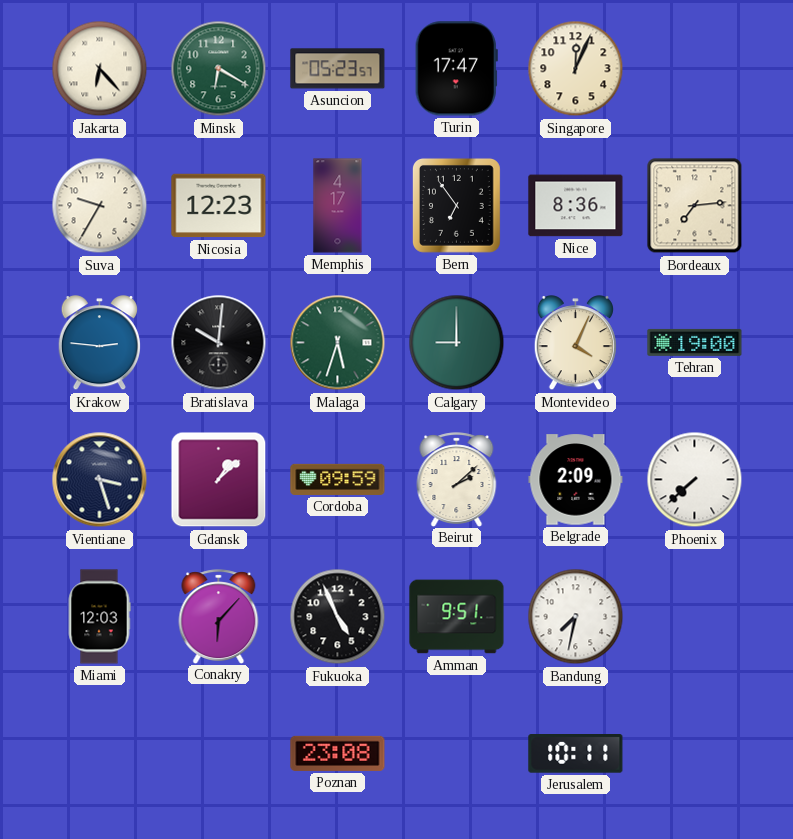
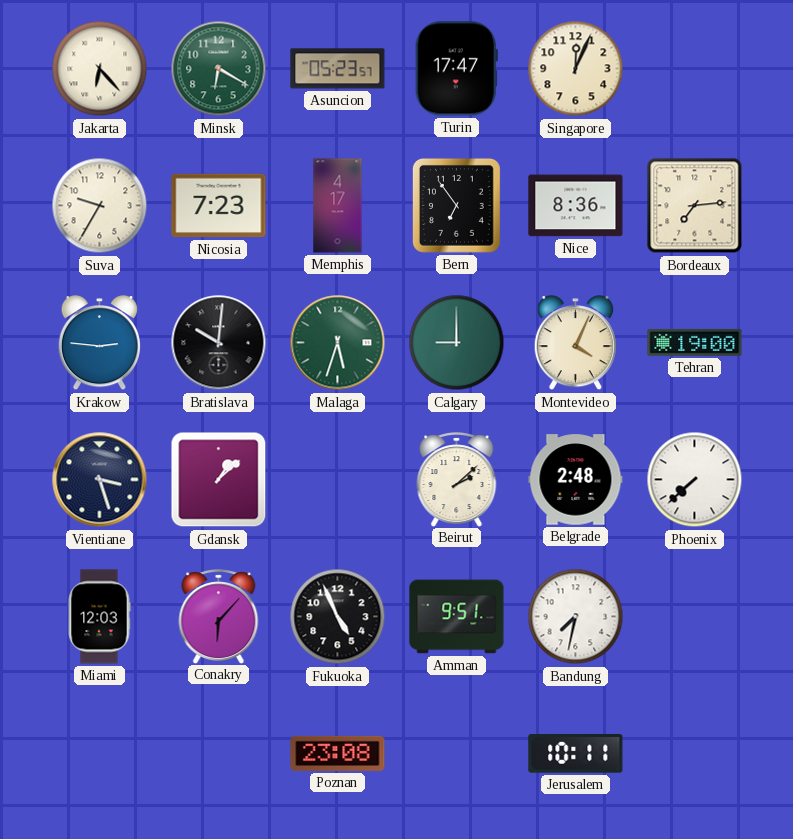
Nicosia: 12:23 -> 7:23 (219, 206)
Cordoba: 09:59 -> none (338, 479)
Belgrade: 2:09 -> 2:48 (576, 480)
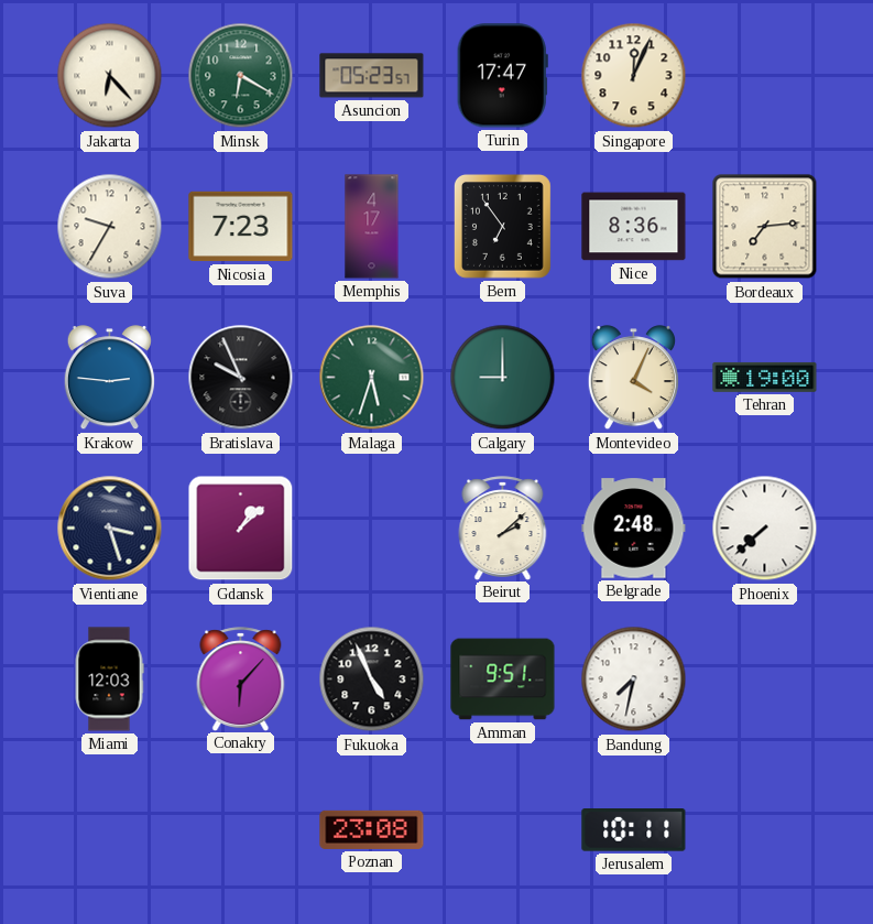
Bratislava: 10:01 -> 9:56 (241, 378)
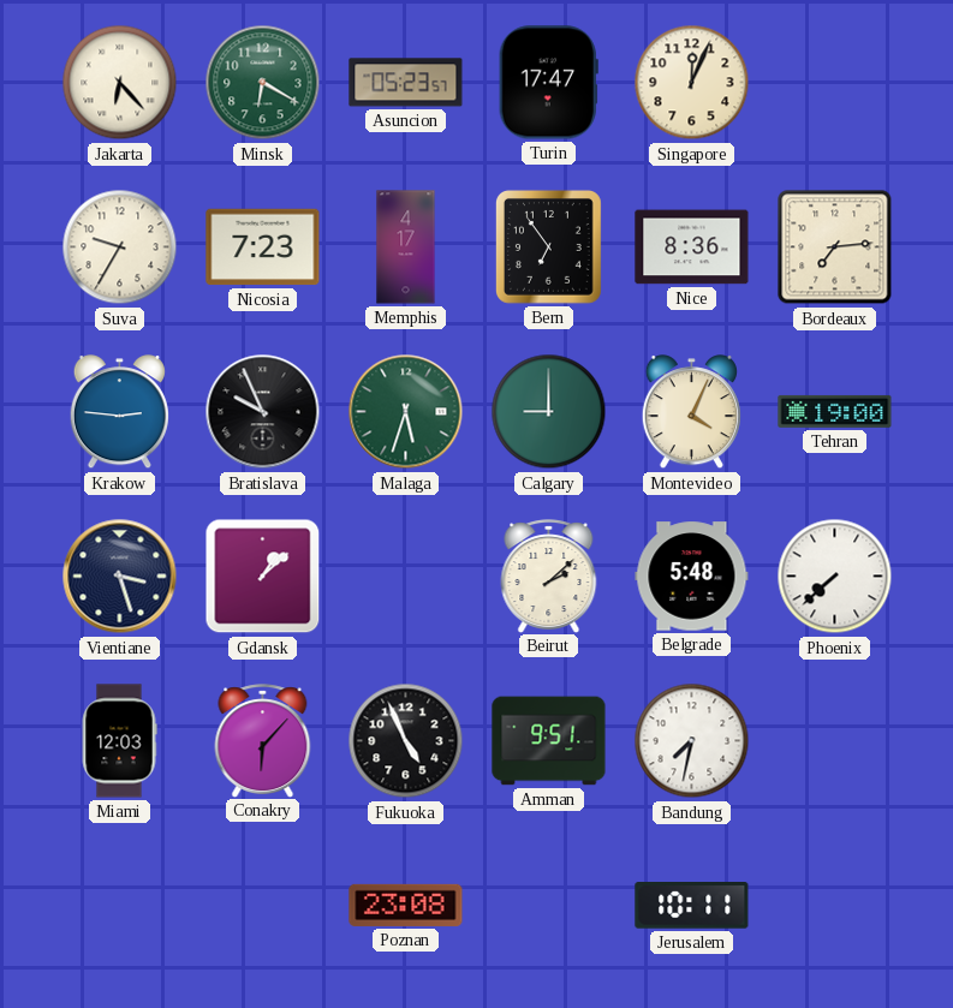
Belgrade: 2:48 -> 5:48 (692, 577)
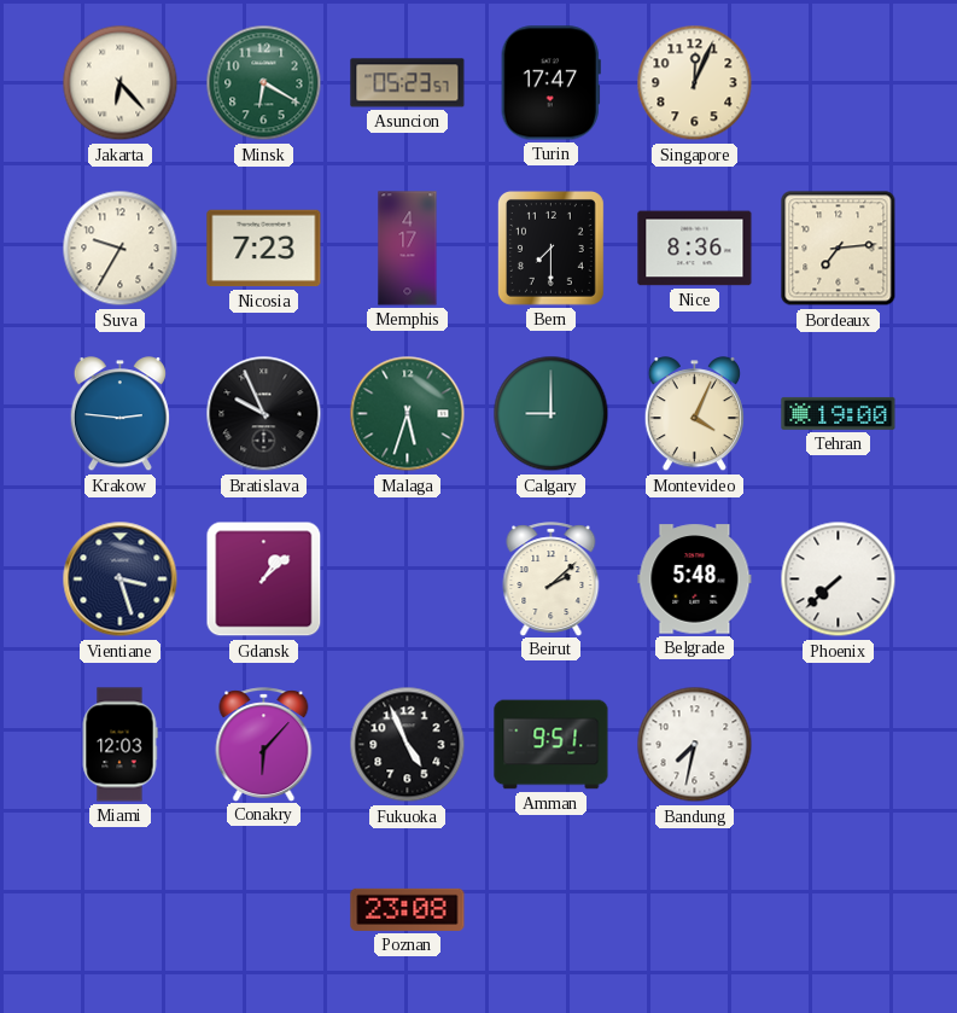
Bern: 6:54 -> 7:30 (550, 248)
Jerusalem: 10:11 -> none (692, 906)
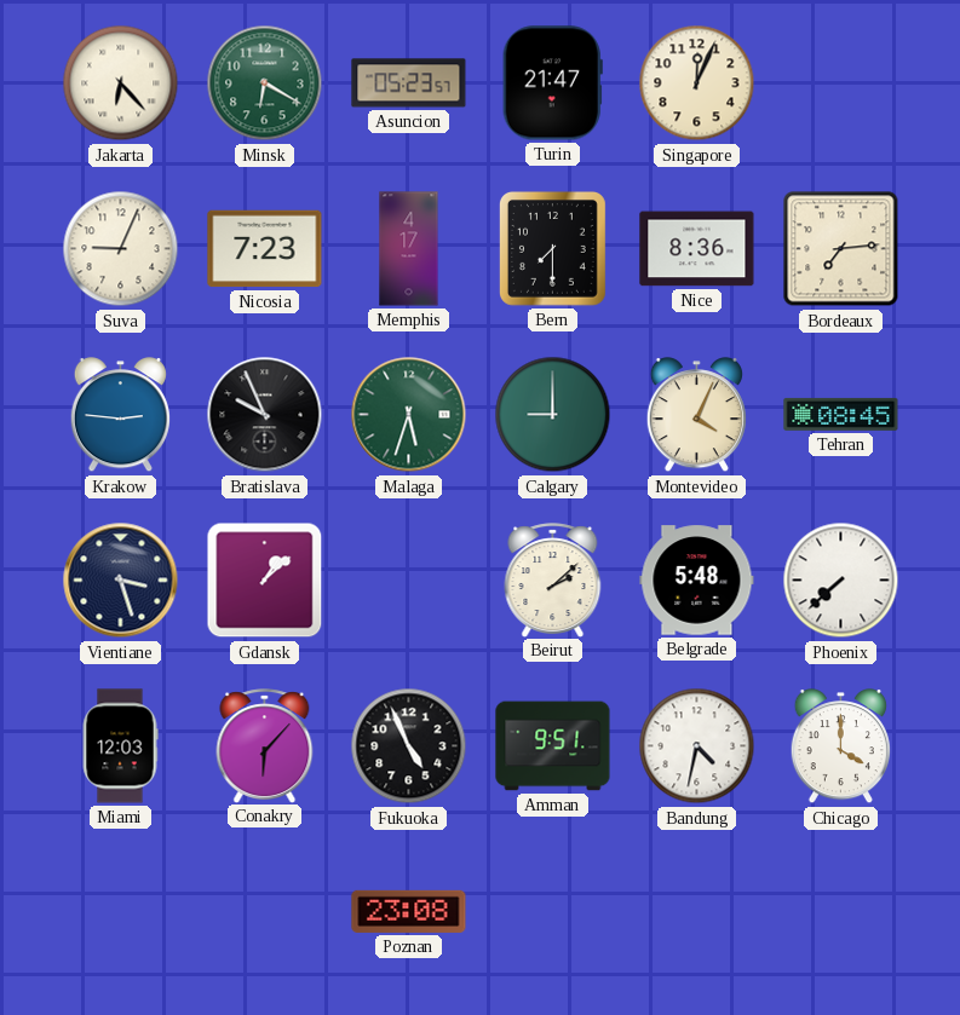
Turin: 17:47 -> 21:47 (552, 83)
Suva: 9:35 -> 9:04 (121, 249)
Tehran: 19:00 -> 08:45 (841, 414)
Bandung: 7:32 -> 4:32 (697, 746)
Chicago: none -> 4:00 (840, 746)
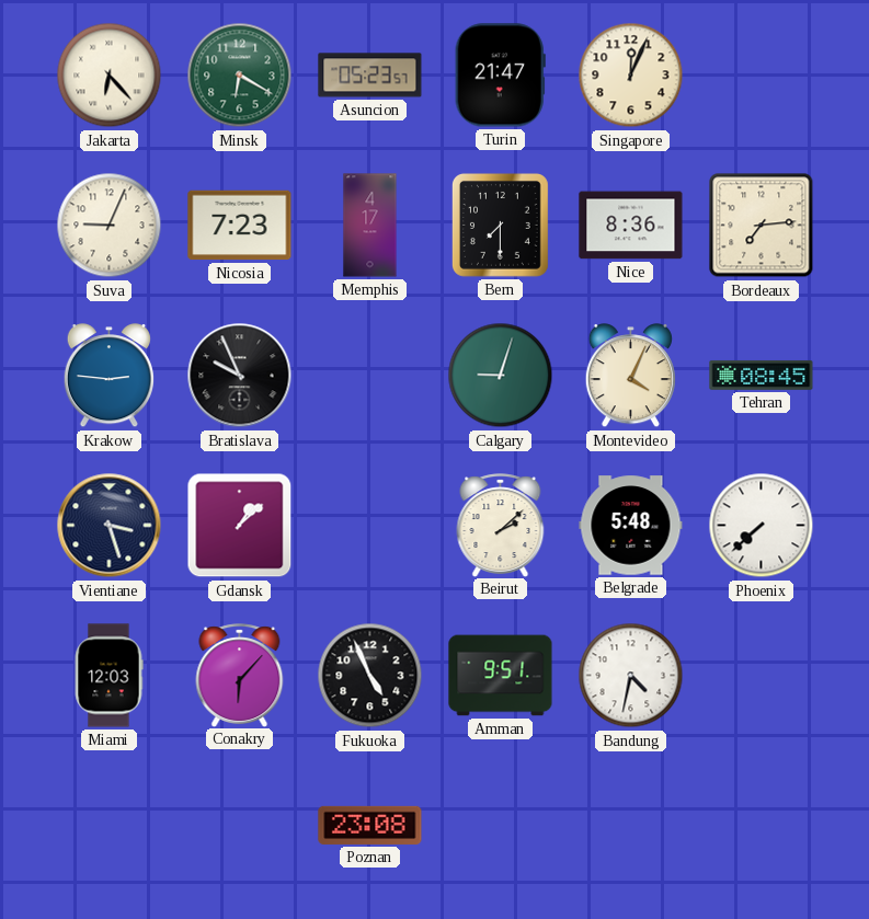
Malaga: 5:33 -> none (409, 415)
Calgary: 9:00 -> 9:03 (501, 376)
Chicago: 4:00 -> none (840, 746)
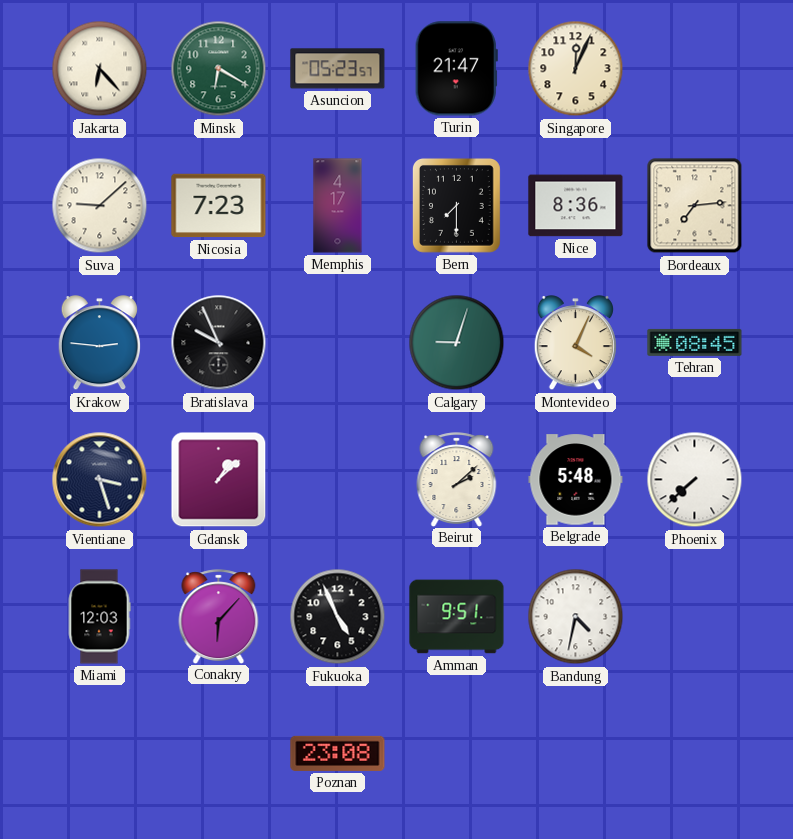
Suva: 9:04 -> 9:08 (100, 206)
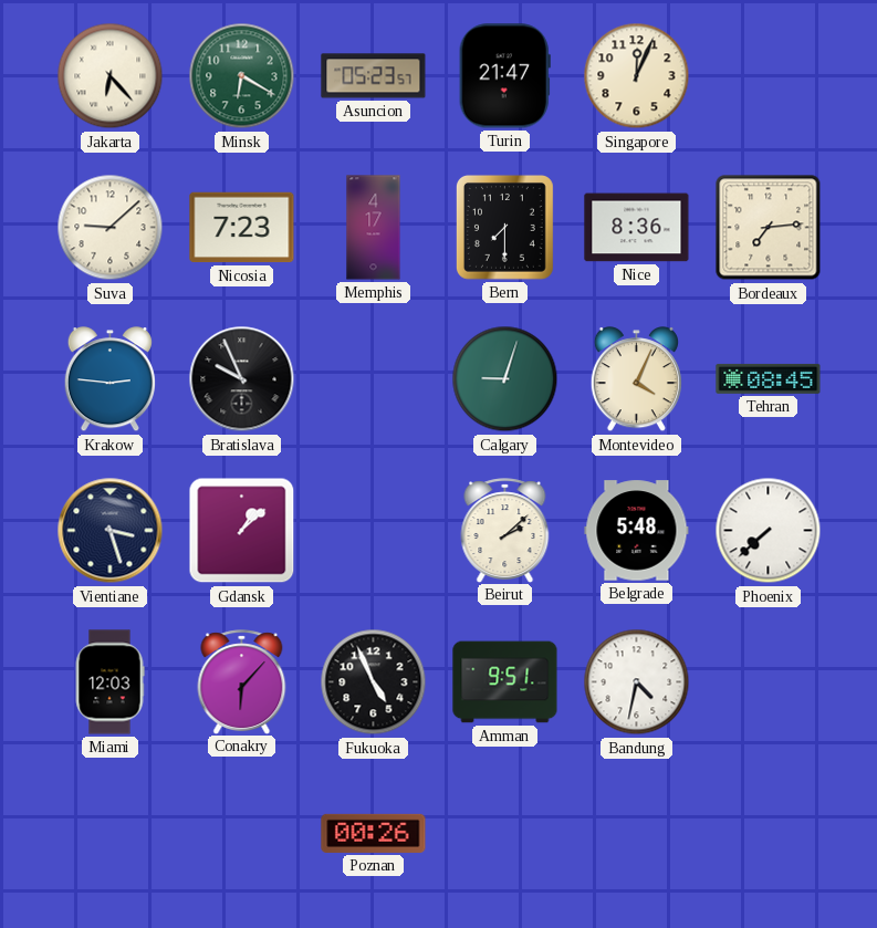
Poznan: 23:08 -> 00:26 (374, 833)
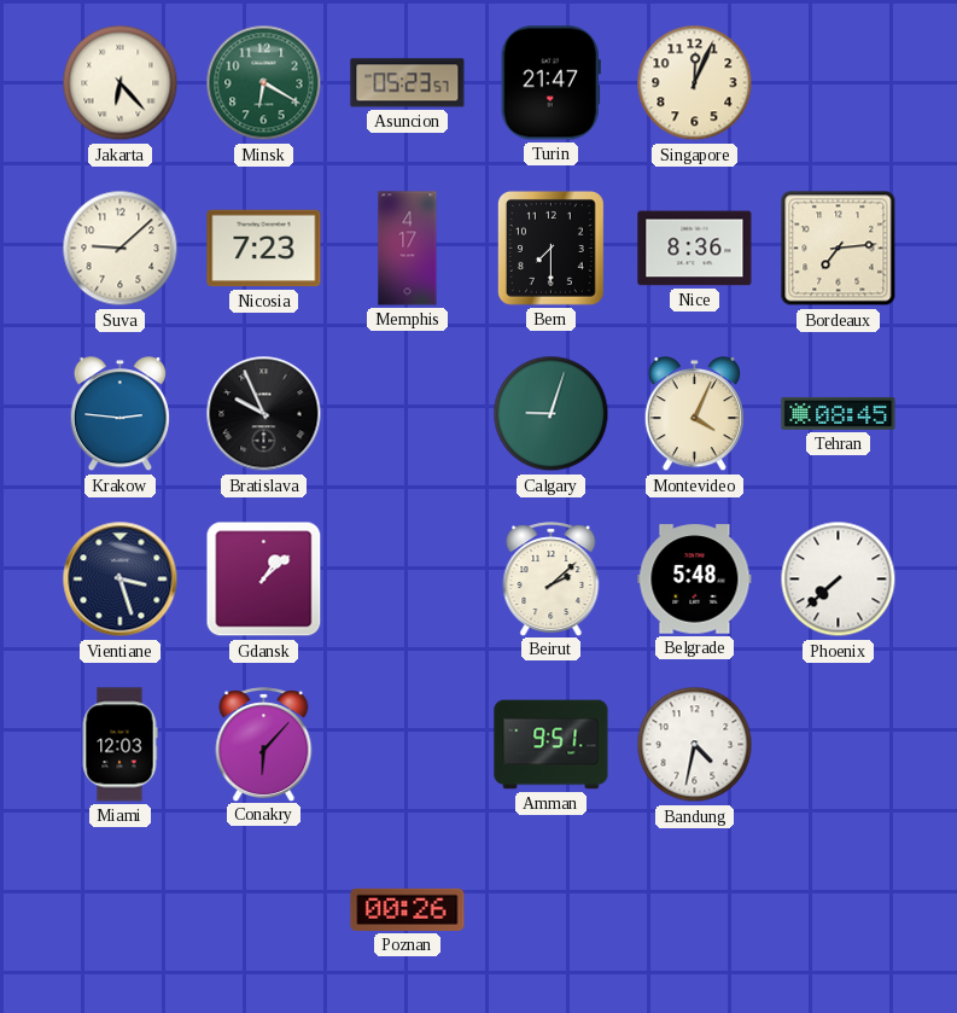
Fukuoka: 4:56 -> none (374, 682)
